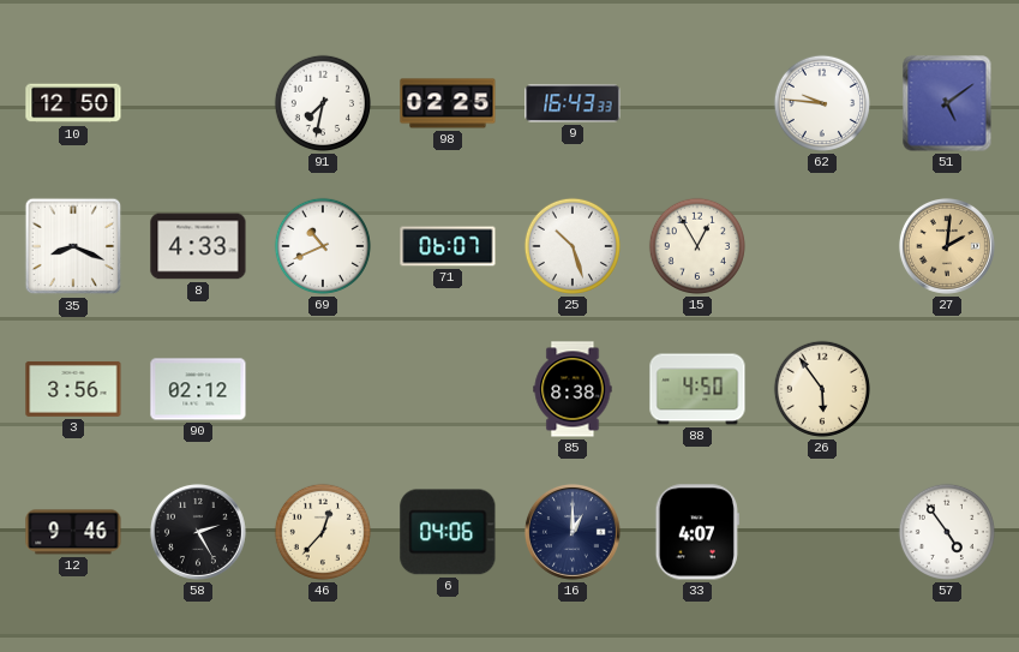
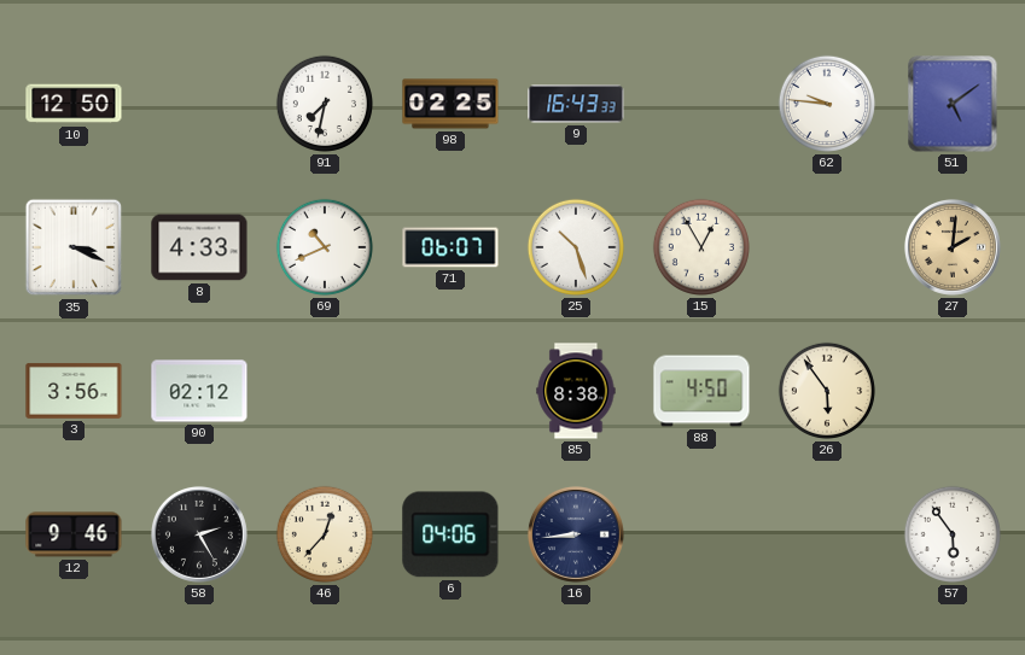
35: 8:19 -> 3:19 (74, 247)
16: 1:00 -> 8:44 (576, 534)
33: 4:07 -> none (697, 532)
57: 4:54 -> 5:54 (953, 534)
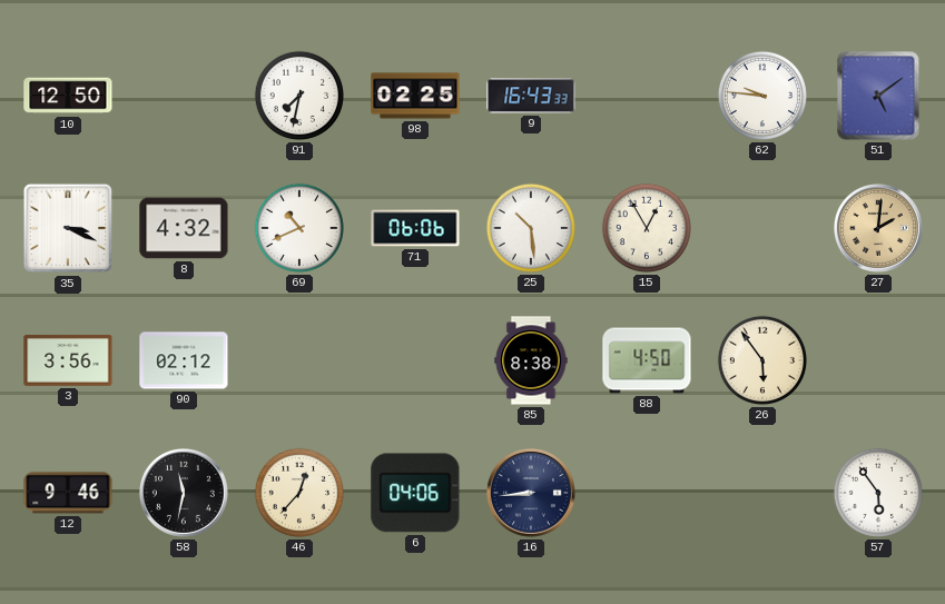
8: 4:33 -> 4:32 (184, 228)
71: 06:07 -> 06:06 (415, 228)
25: 10:27 -> 10:29 (531, 228)
58: 2:25 -> 11:32 (184, 493)
